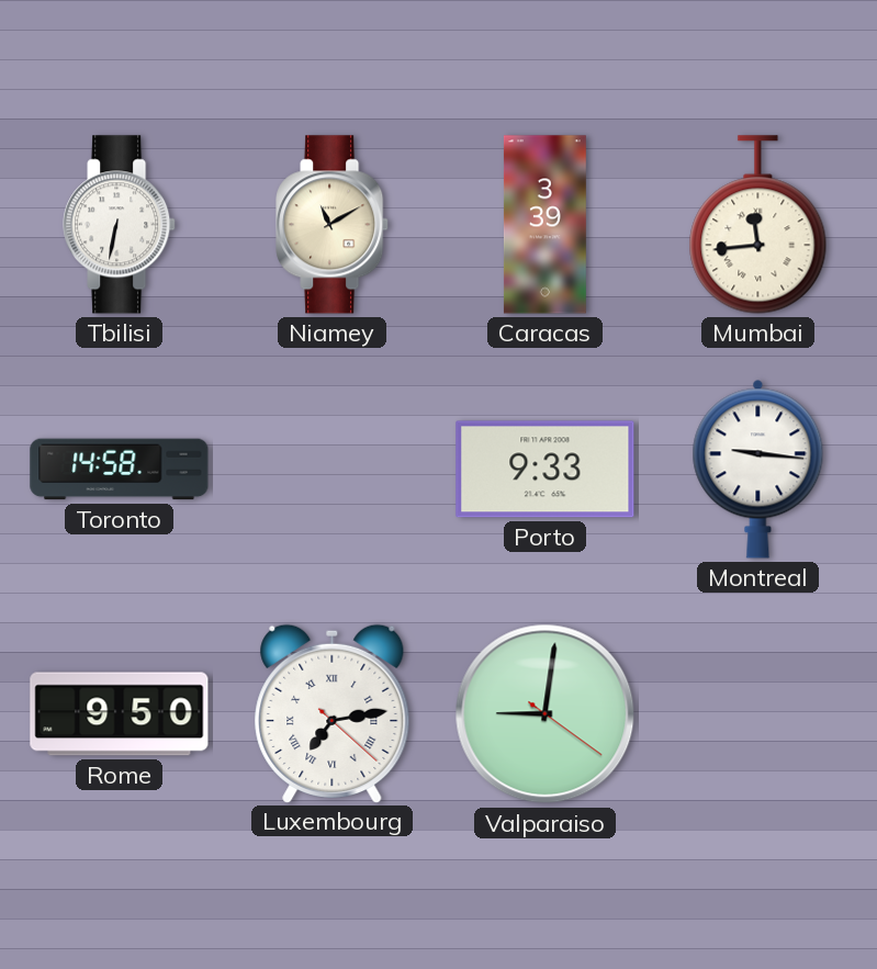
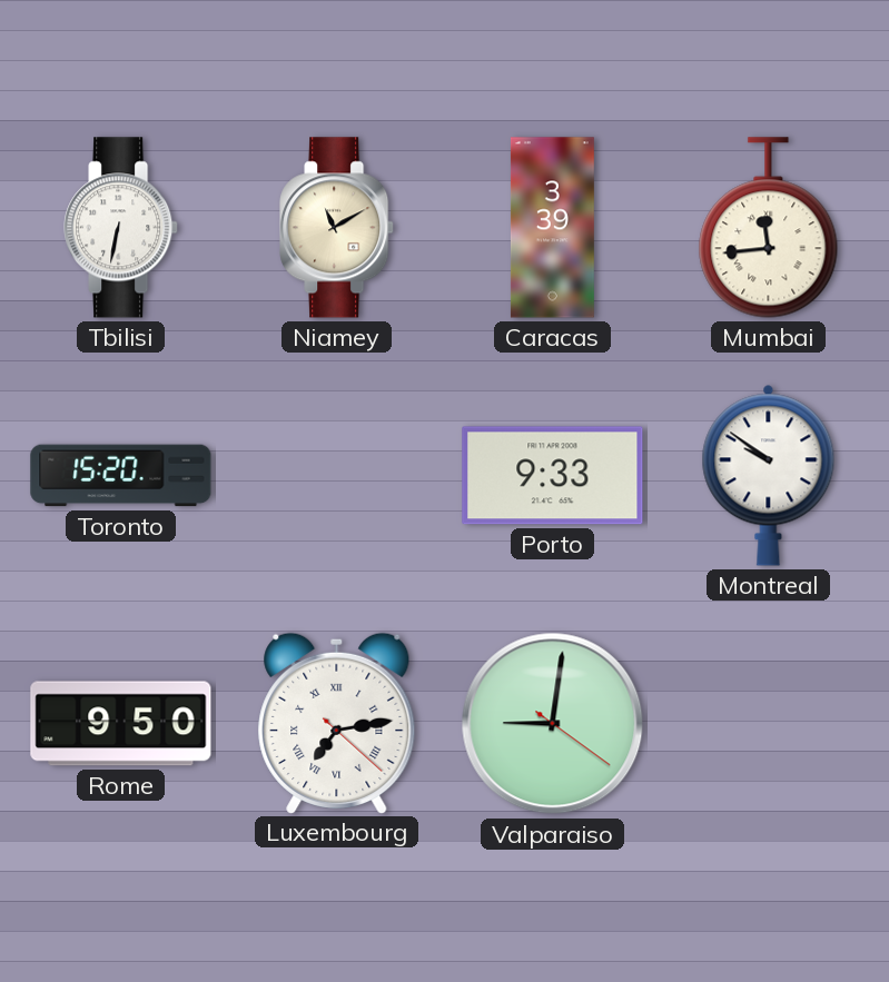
Toronto: 14:58 -> 15:20 (121, 476)
Montreal: 9:16 -> 9:51 (769, 475)
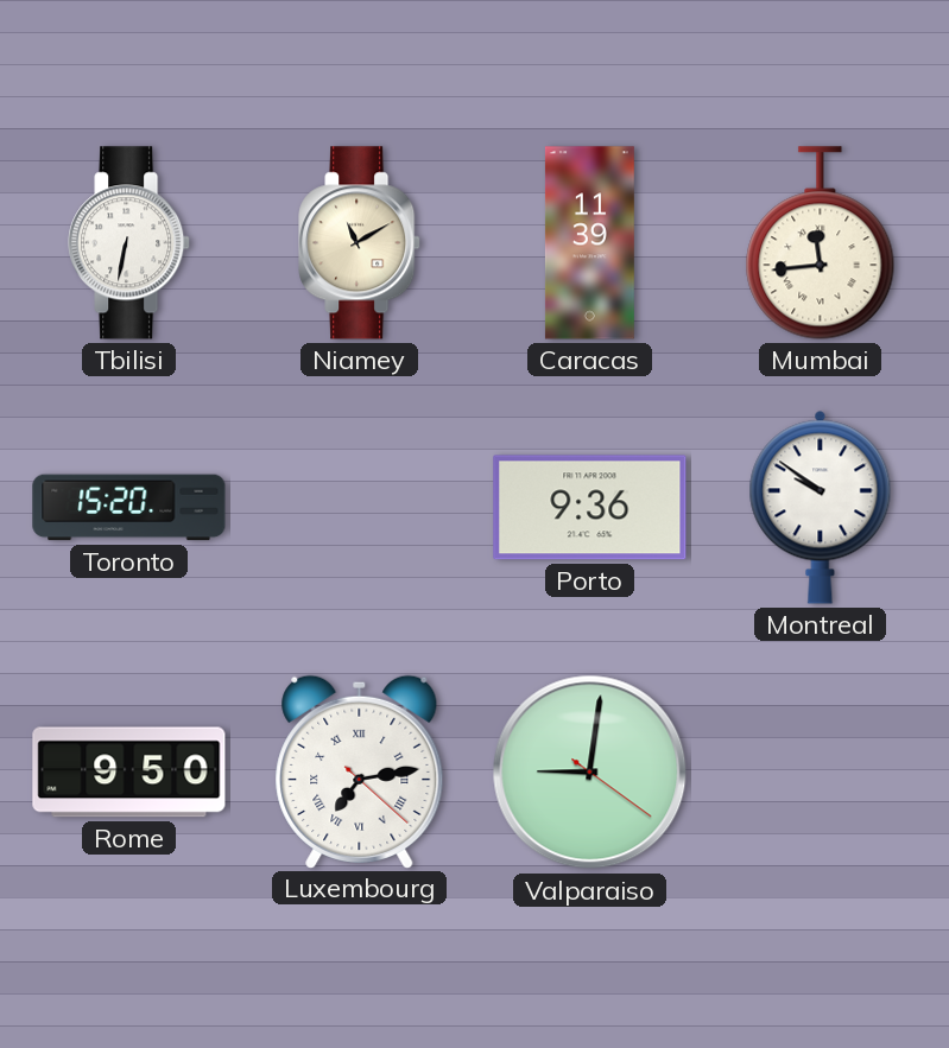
Caracas: 3:39 -> 11:39 (589, 243)
Porto: 9:33 -> 9:36 (590, 508)
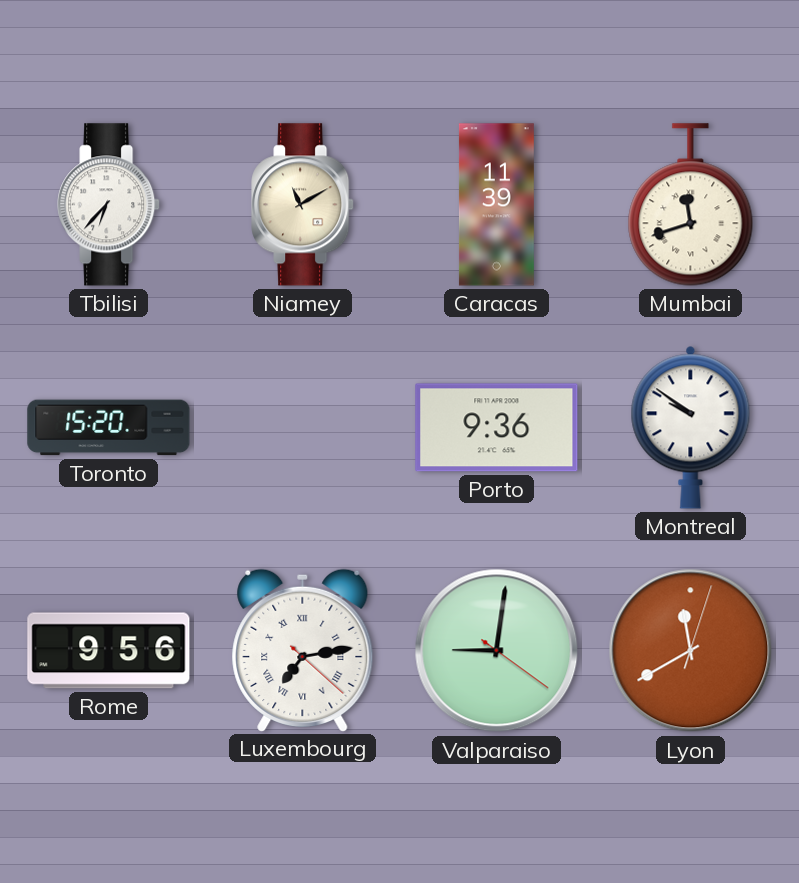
Tbilisi: 6:32 -> 6:37 (109, 205)
Mumbai: 11:44 -> 11:42 (691, 205)
Rome: 9:50 -> 9:56 (109, 651)
Lyon: none -> 11:40 (691, 651)
